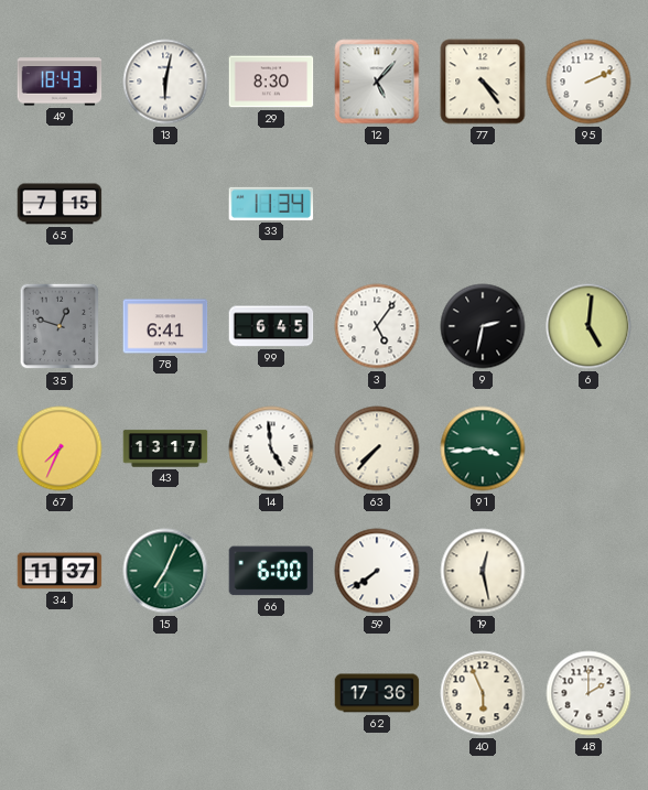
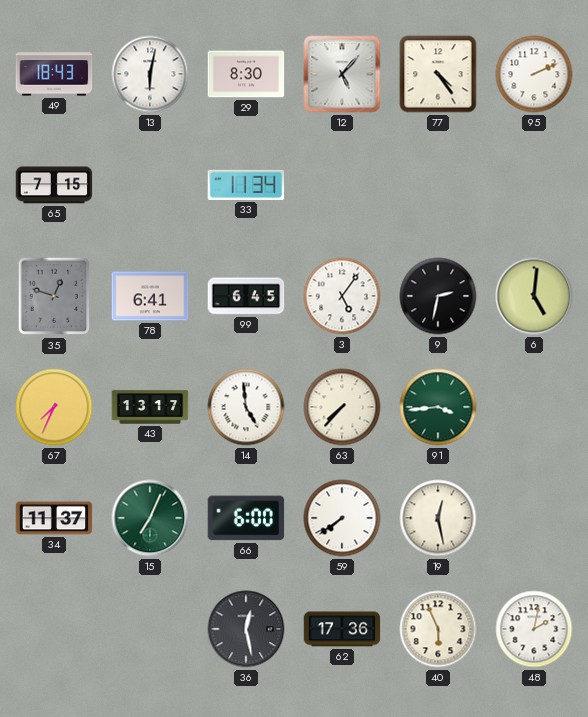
36: none -> 12:28 (246, 629)
48: 2:00 -> 2:02 (534, 629)
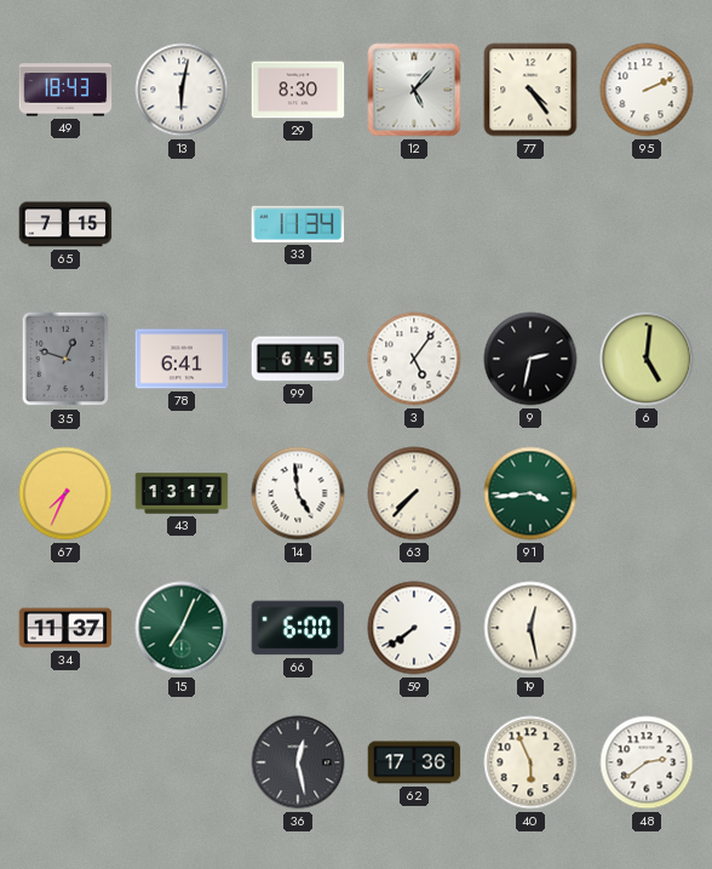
48: 2:02 -> 2:39 (647, 762)
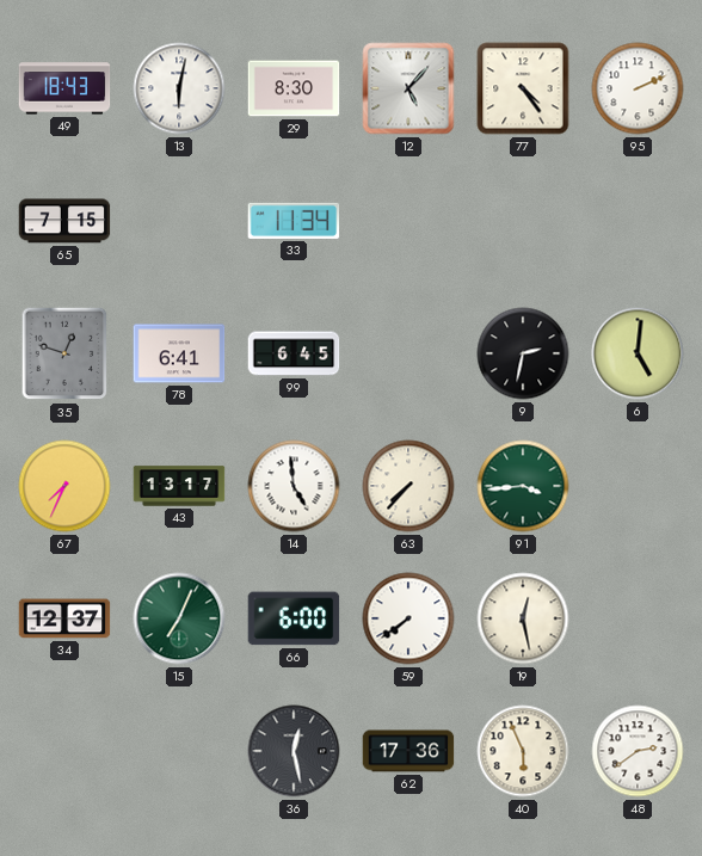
3: 5:06 -> none (414, 359)
34: 11:37 -> 12:37 (64, 618)
